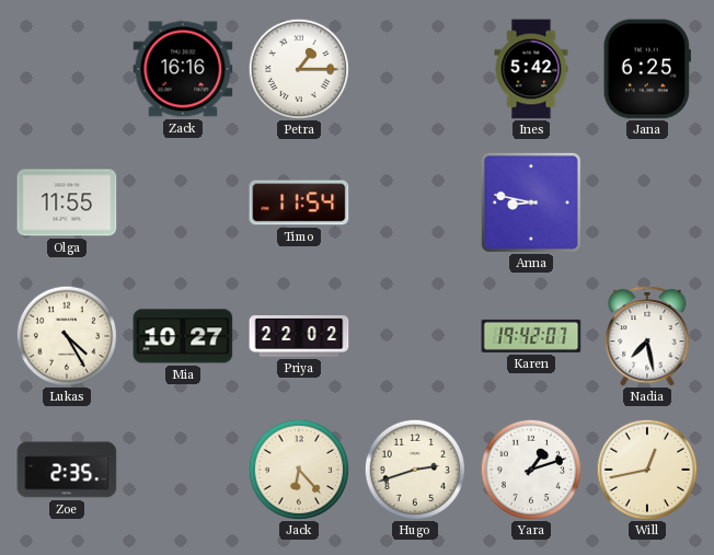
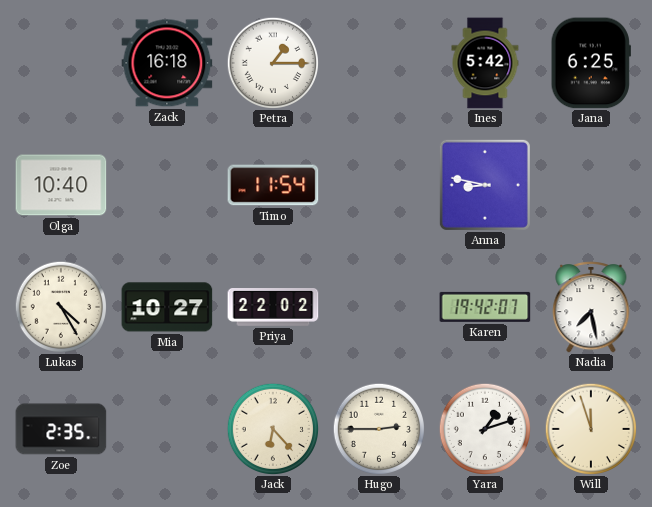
Zack: 16:16 -> 16:18 (167, 63)
Olga: 11:55 -> 10:40 (61, 185)
Hugo: 2:42 -> 2:45 (378, 428)
Will: 12:43 -> 11:57 (590, 428)
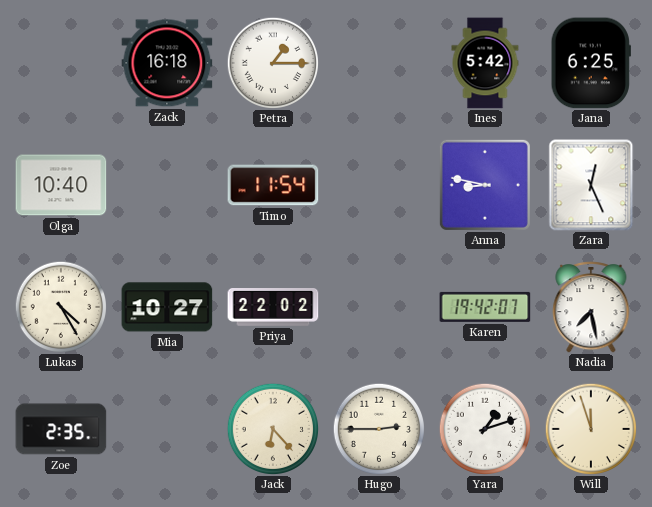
Zara: none -> 12:26 (591, 185)
